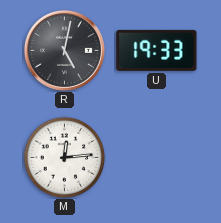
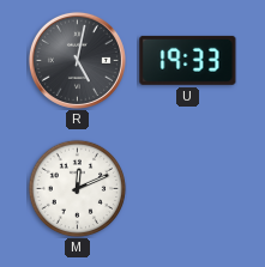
M: 12:14 -> 12:11 (77, 188)
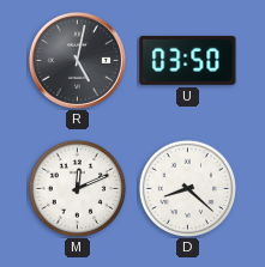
U: 19:33 -> 03:50 (188, 60)
D: none -> 8:22 (187, 188)
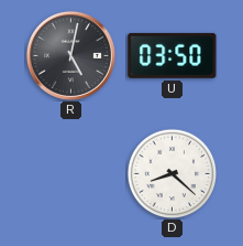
M: 12:11 -> none (77, 188)
